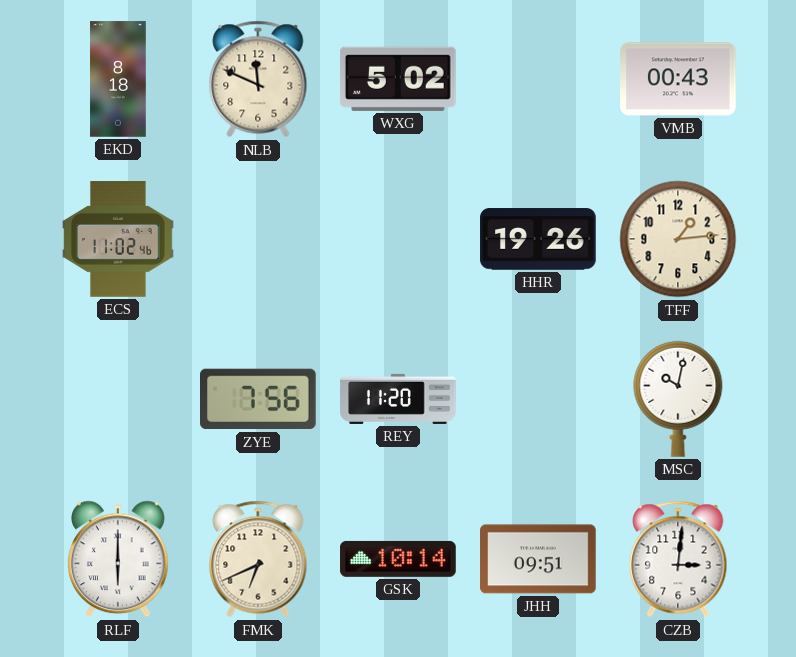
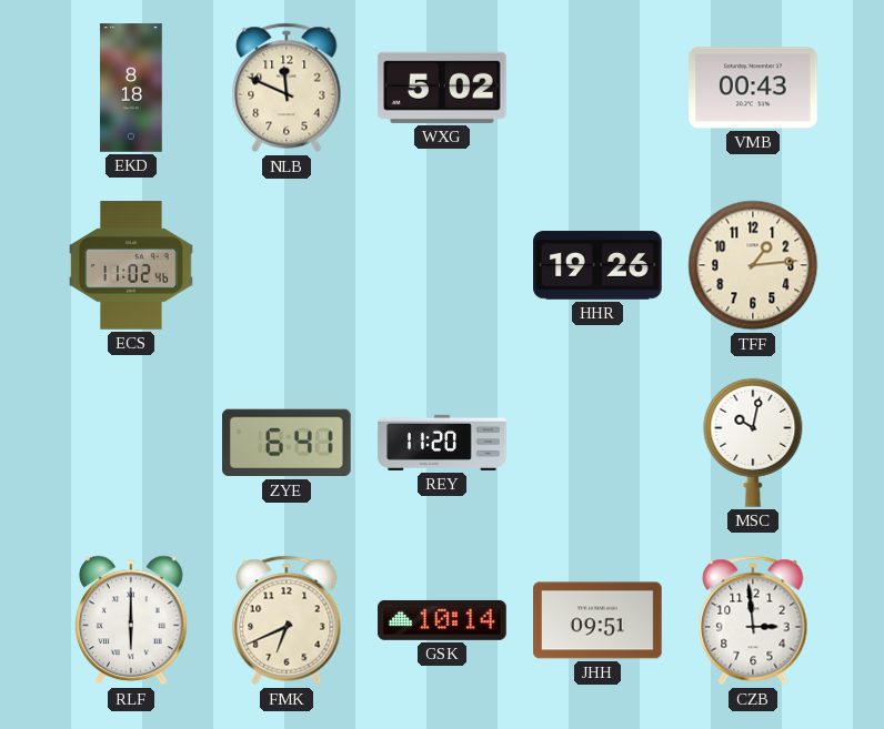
ZYE: 7:56 -> 6:41 (288, 443)
CZB: 3:01 -> 2:59 (753, 620)
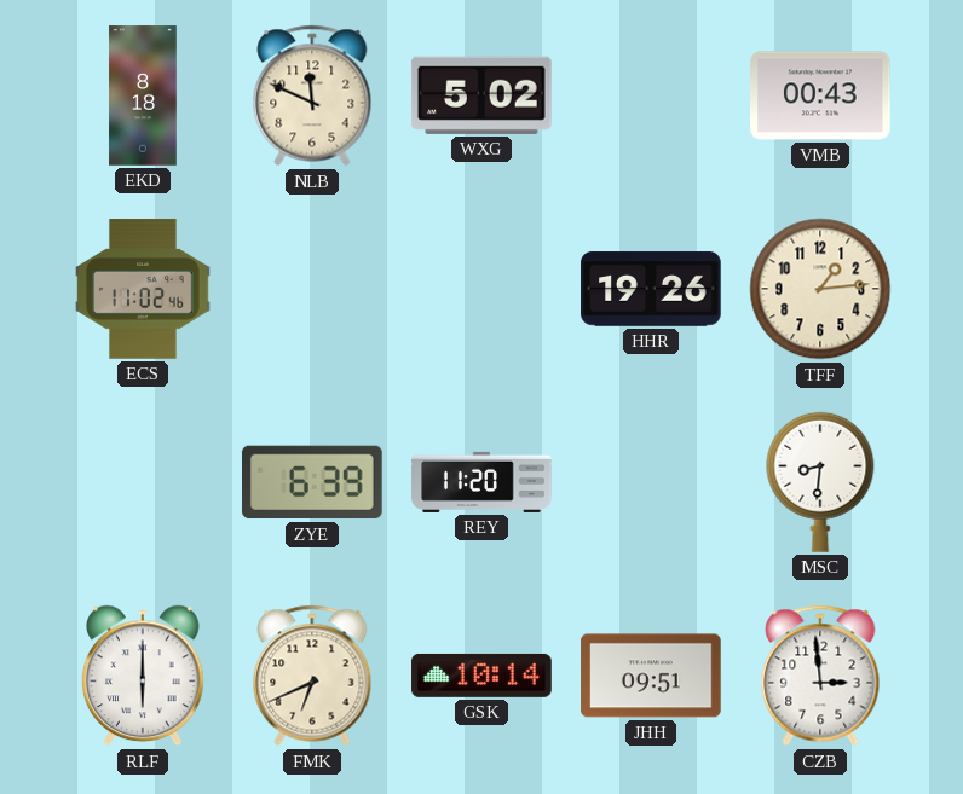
ZYE: 6:41 -> 6:39 (313, 482)
MSC: 10:02 -> 8:31 (820, 482)
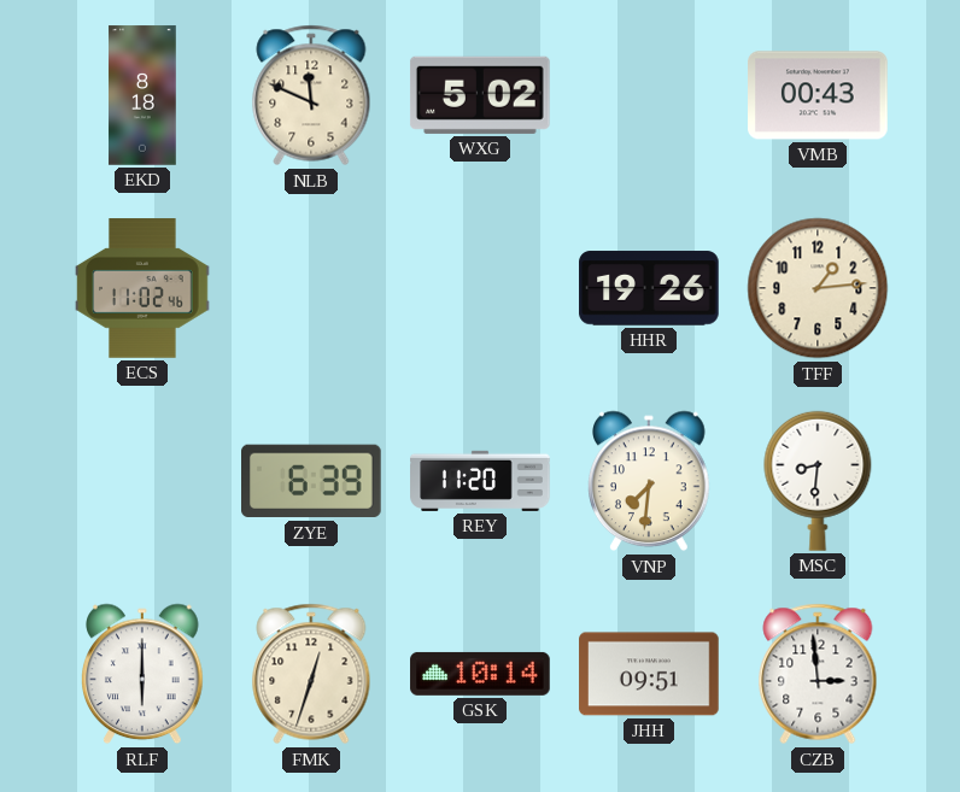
VNP: none -> 7:31 (650, 481)
FMK: 6:41 -> 12:33 (311, 674)
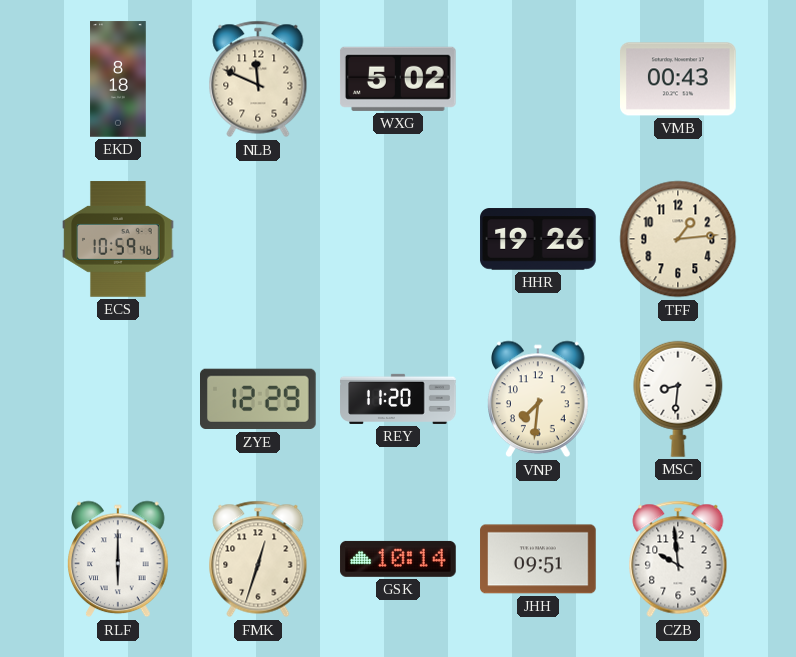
ECS: 11:02 -> 10:59 (118, 239)
ZYE: 6:39 -> 12:29 (259, 399)
CZB: 2:59 -> 9:59 (678, 559)
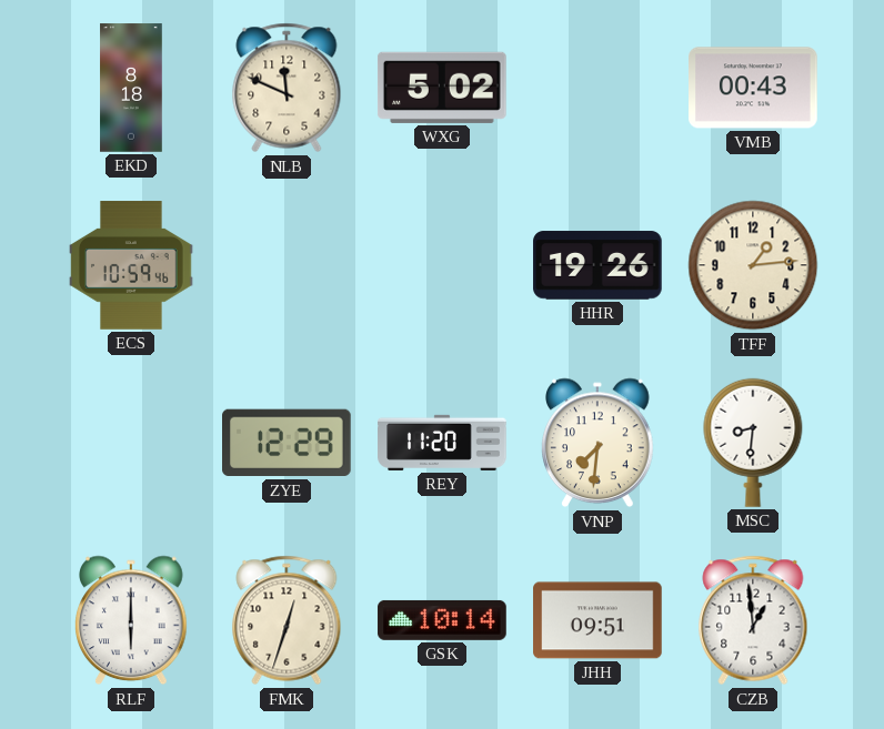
CZB: 9:59 -> 12:59 (753, 620)
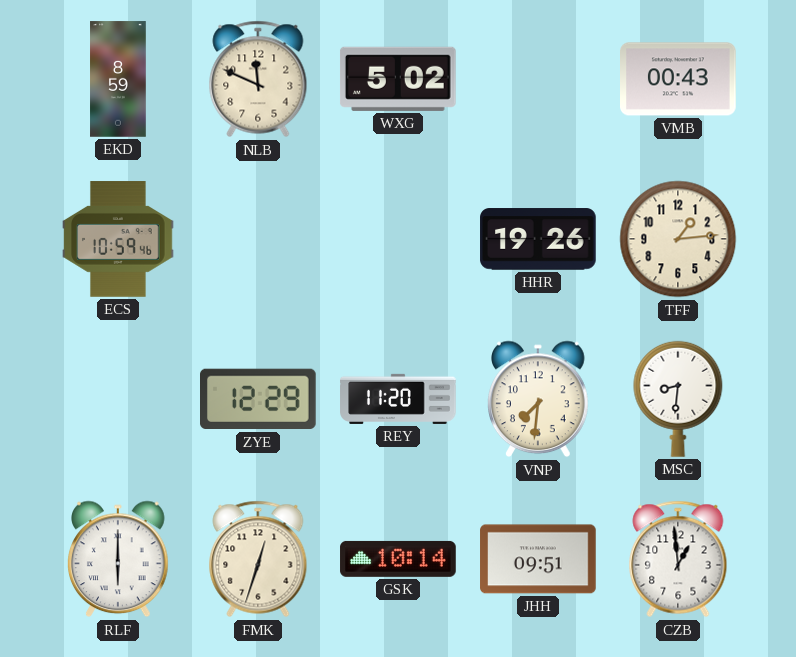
EKD: 8:18 -> 8:59 (118, 79)
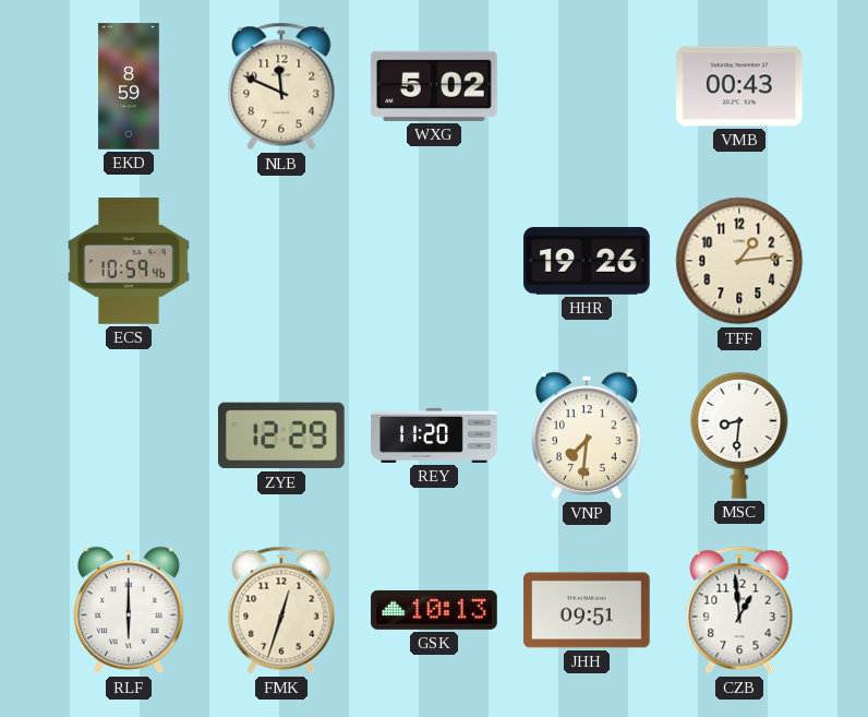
GSK: 10:14 -> 10:13 (434, 610)
